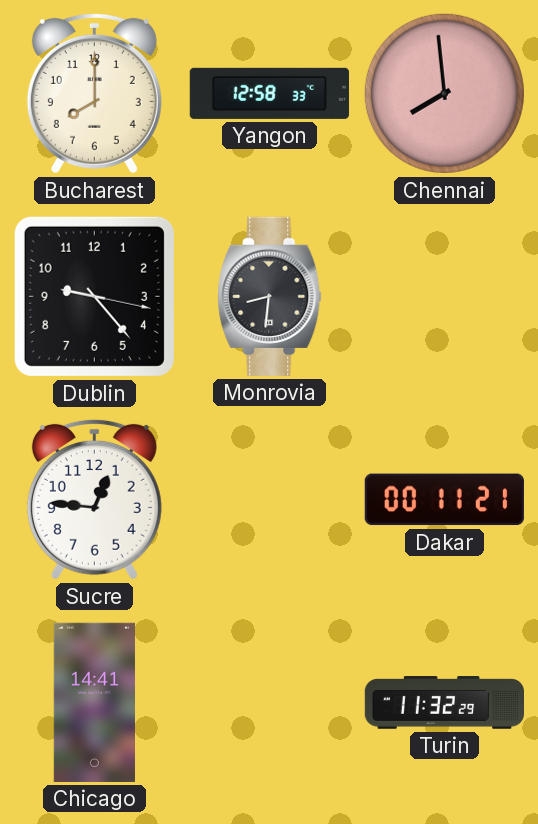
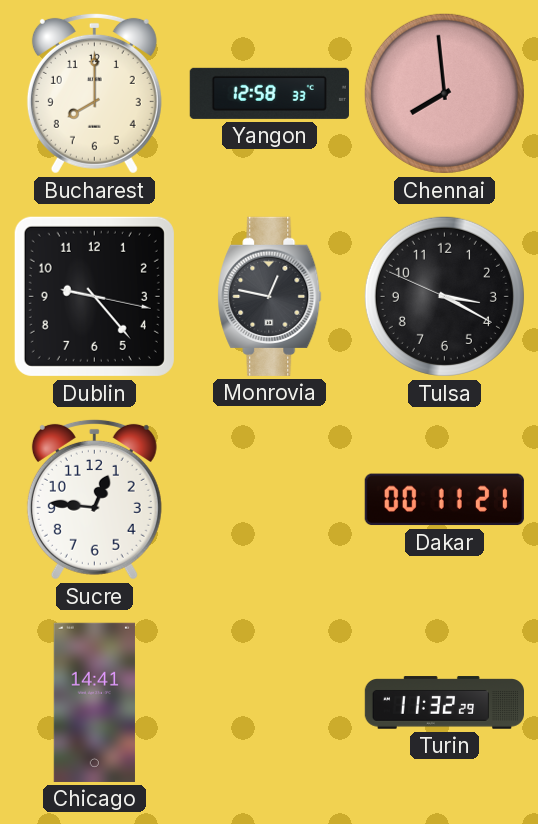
Monrovia: 8:31 -> 12:47 (270, 296)
Tulsa: none -> 3:19 (444, 296)
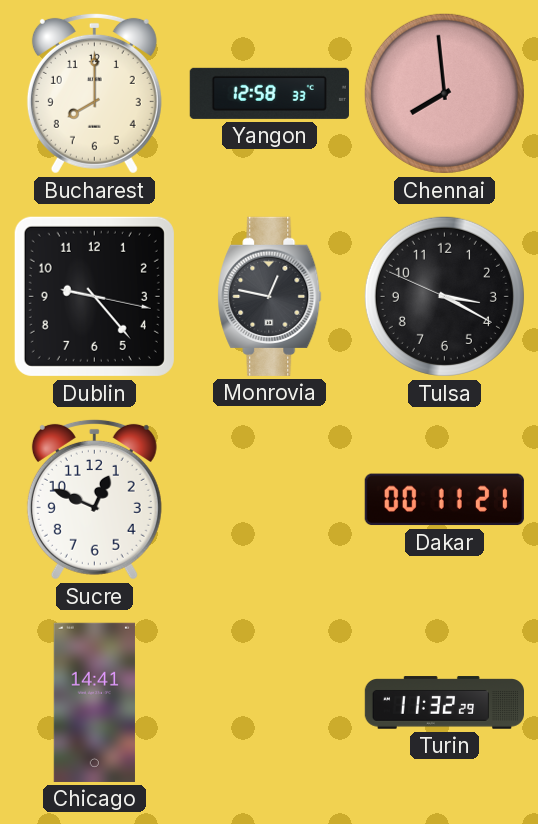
Sucre: 12:46 -> 12:49 (94, 499)
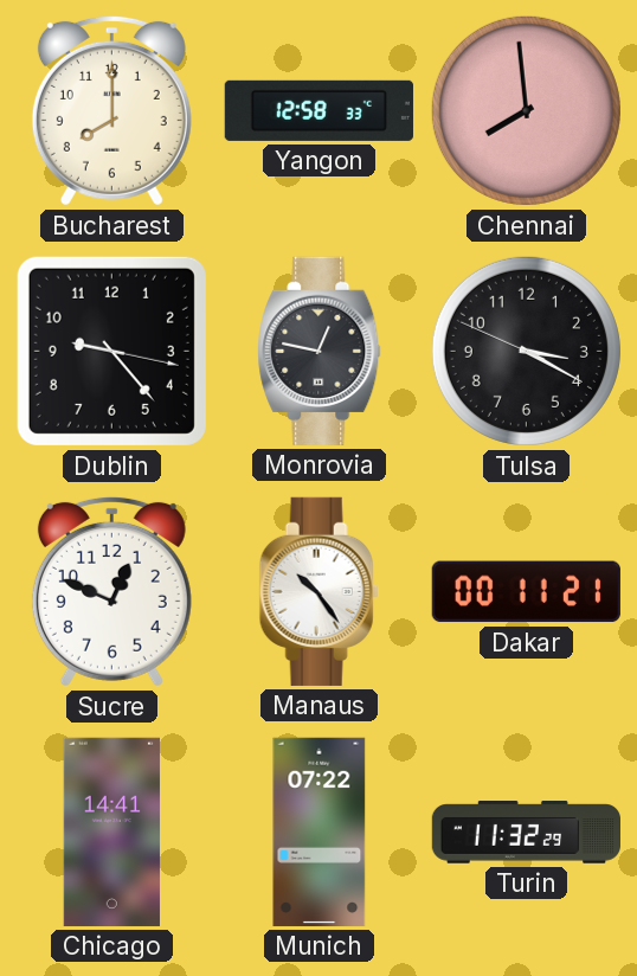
Manaus: none -> 10:24 (318, 591)
Munich: none -> 07:22 (320, 831)
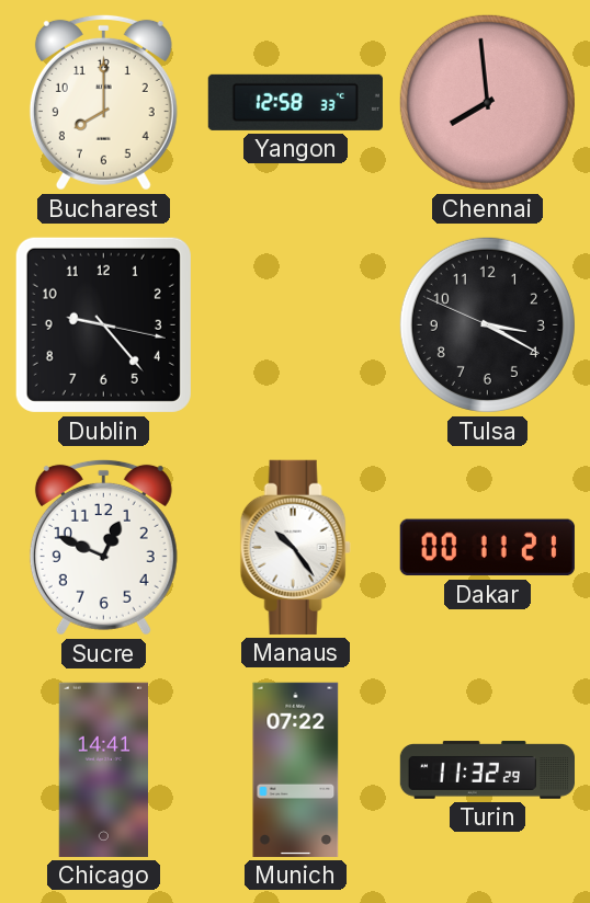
Monrovia: 12:47 -> none (320, 351)
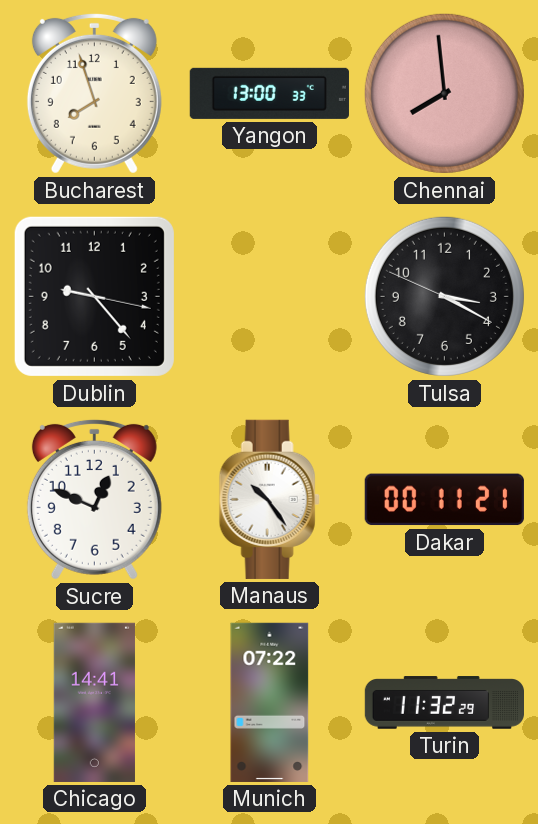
Bucharest: 8:00 -> 7:57 (94, 93)
Yangon: 12:58 -> 13:00 (269, 93)
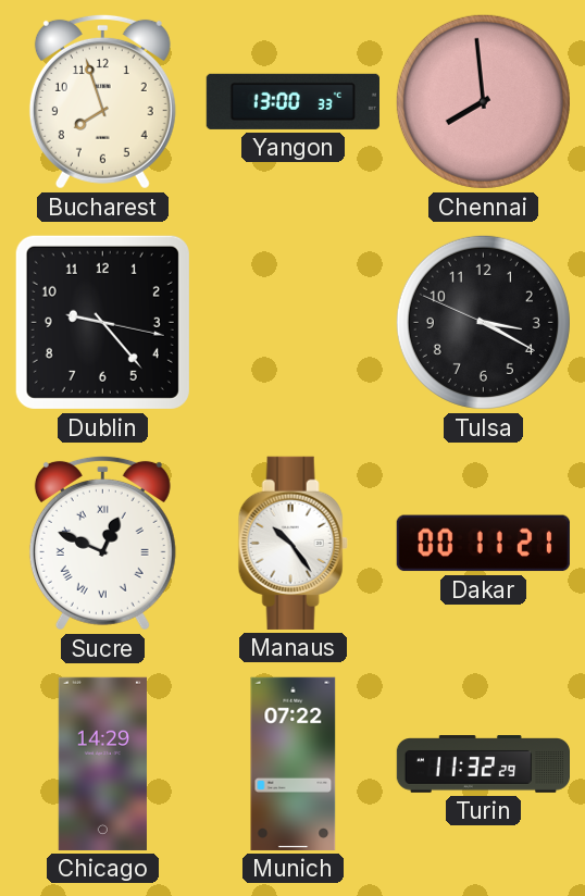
Sucre numerals: Arabic -> Roman (102, 543)
Chicago: 14:41 -> 14:29 (102, 763)
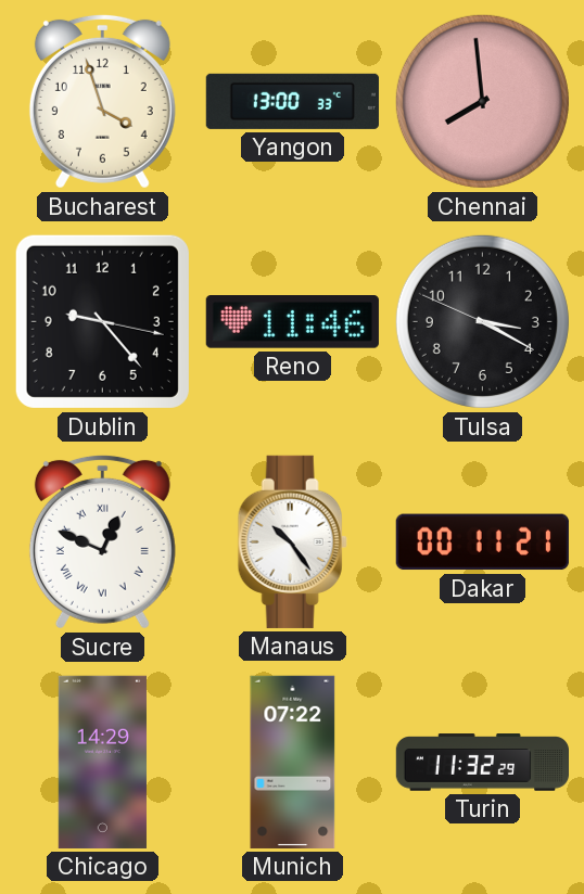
Bucharest: 7:57 -> 3:57 (102, 101)
Reno: none -> 11:46 (292, 322)
